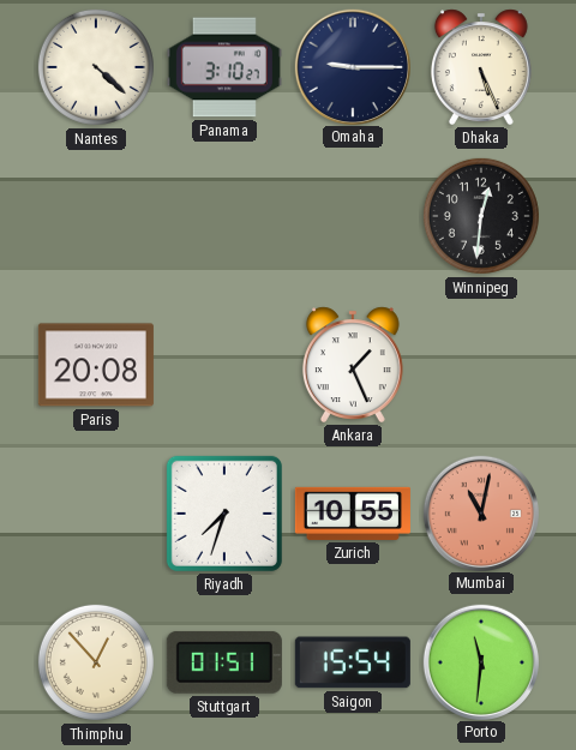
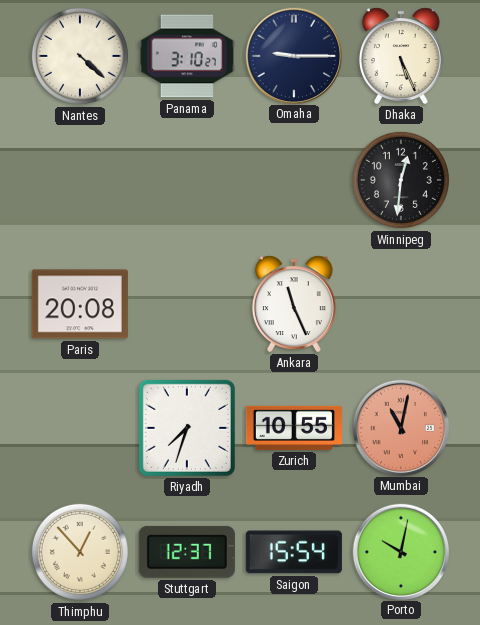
Ankara: 1:26 -> 11:26 (294, 304)
Stuttgart: 01:51 -> 12:37 (187, 552)
Porto: 11:31 -> 10:02 (400, 551)
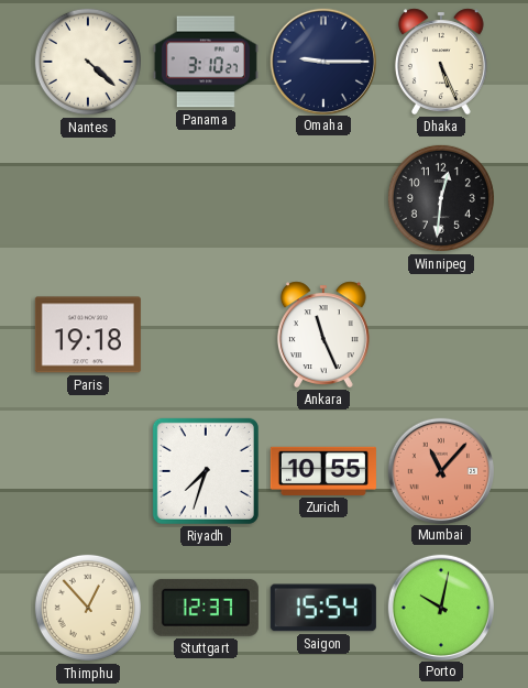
Paris: 20:08 -> 19:18 (88, 335)
Mumbai: 11:02 -> 11:07 (440, 470)
